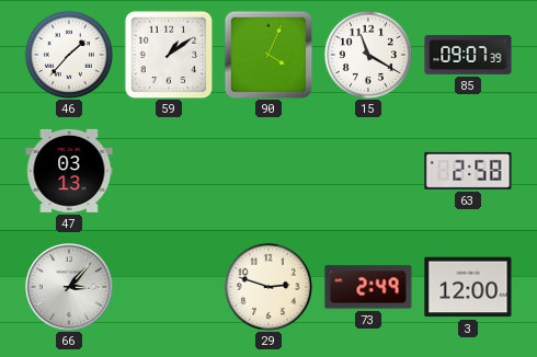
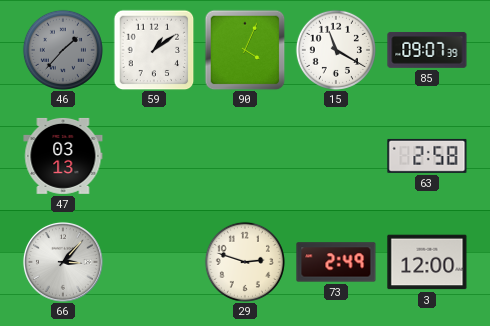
46 dial: white -> grey (63, 50)
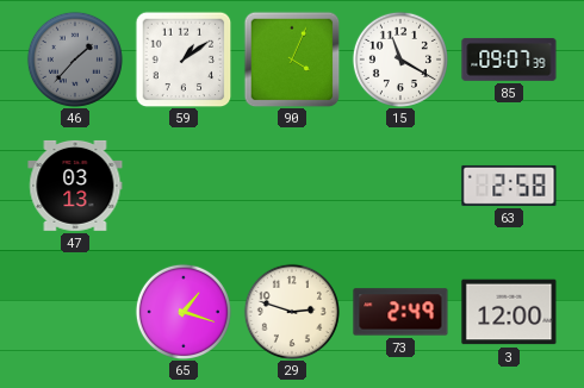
66: 3:07 -> none (63, 262)
65: none -> 1:18 (184, 312)
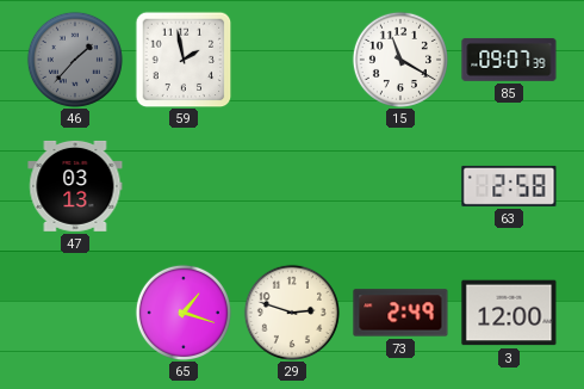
59: 1:09 -> 1:58 (184, 60)
90: 4:04 -> none (292, 60)
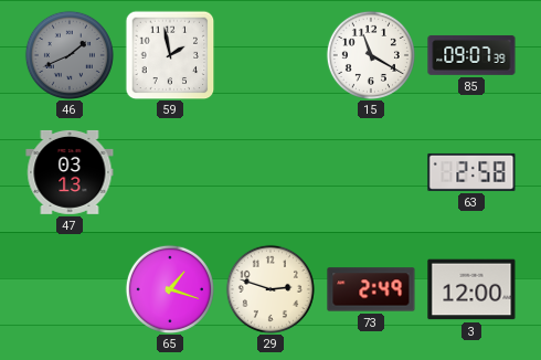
46: 1:37 -> 1:41 (70, 55)
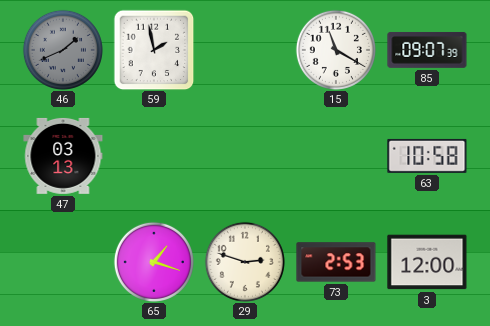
63: 2:58 -> 10:58 (427, 156)
73: 2:49 -> 2:53 (336, 262)
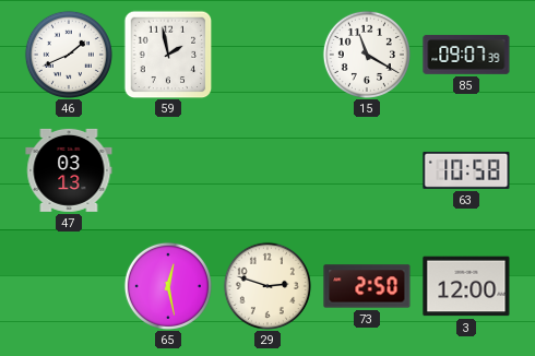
46 dial: grey -> white (69, 55)
65: 1:18 -> 12:28 (168, 286)
73: 2:53 -> 2:50 (367, 286)
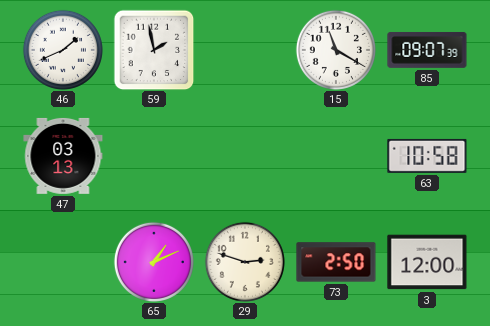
65: 12:28 -> 1:11 (154, 262)
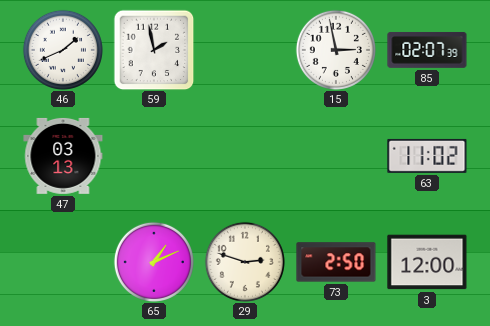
15: 11:20 -> 2:58 (336, 50)
85: 09:07 -> 02:07 (427, 50)
63: 10:58 -> 11:02 (427, 156)
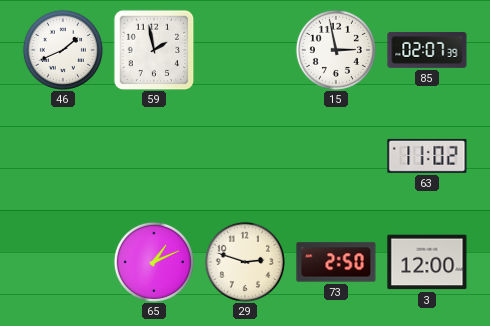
47: 03:13 -> none (63, 156)
